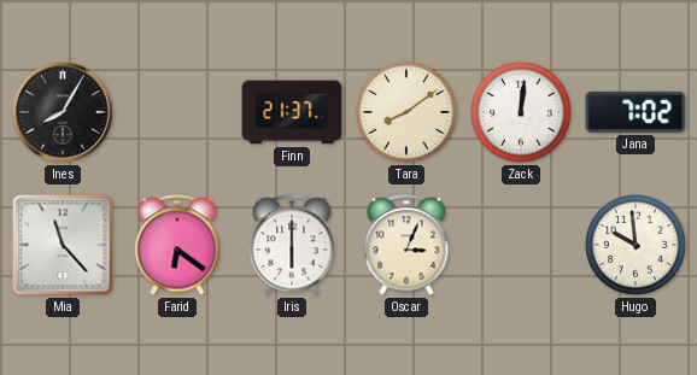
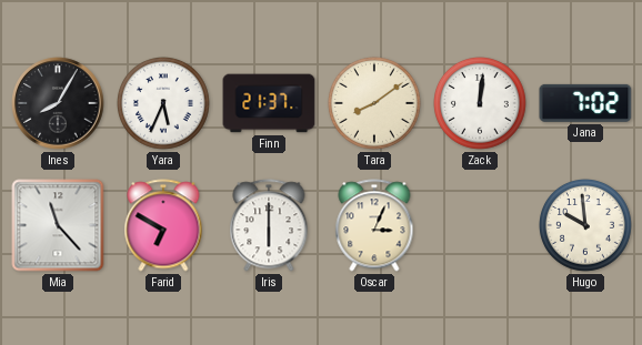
Yara: none -> 5:34 (164, 104)
Farid: 6:21 -> 6:50 (163, 225)
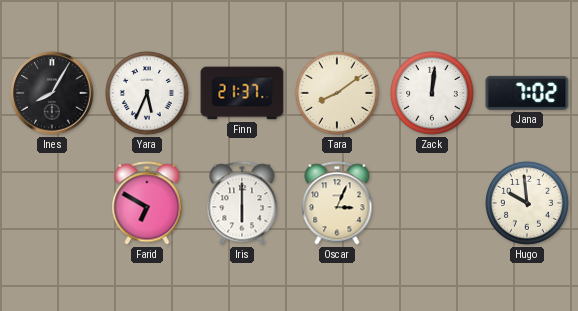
Mia: 11:23 -> none (58, 225)
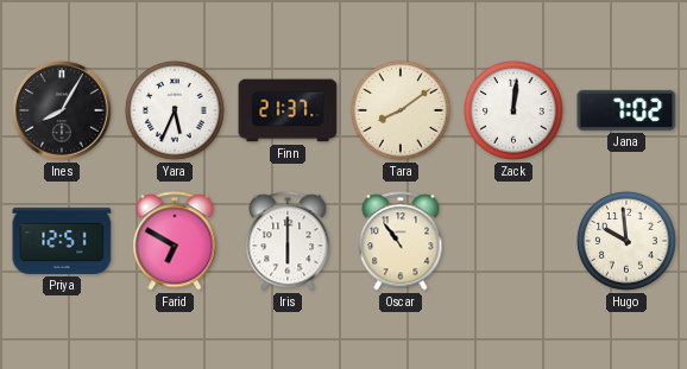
Priya: none -> 12:51 (62, 241)
Oscar: 3:04 -> 10:54 (401, 241)
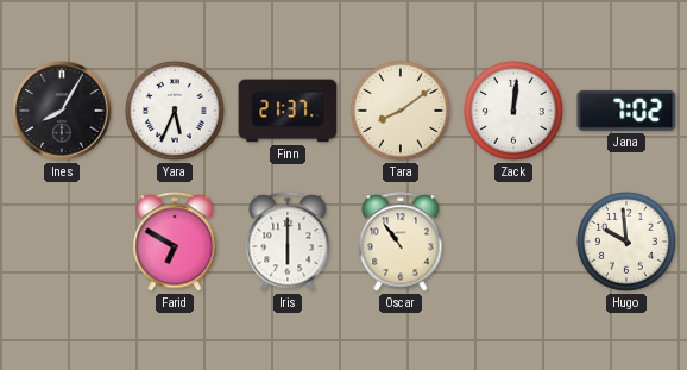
Priya: 12:51 -> none (62, 241)
